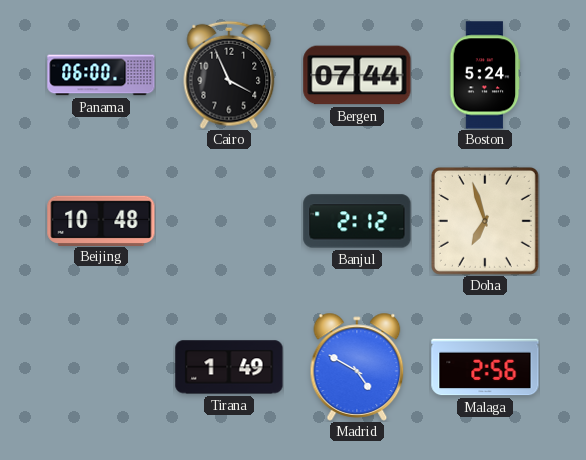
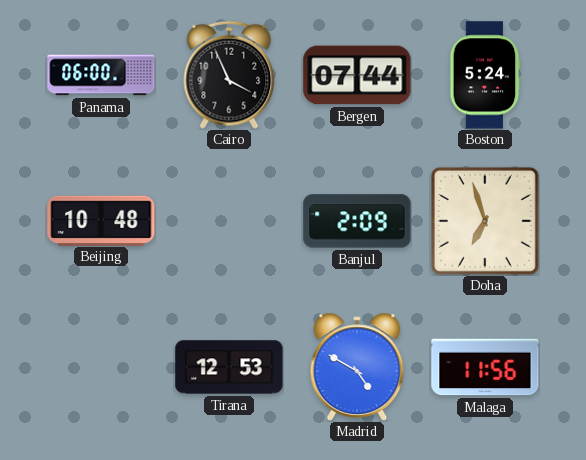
Banjul: 2:12 -> 2:09 (357, 221)
Tirana: 1:49 -> 12:53 (229, 367)
Malaga: 2:56 -> 11:56 (485, 367)
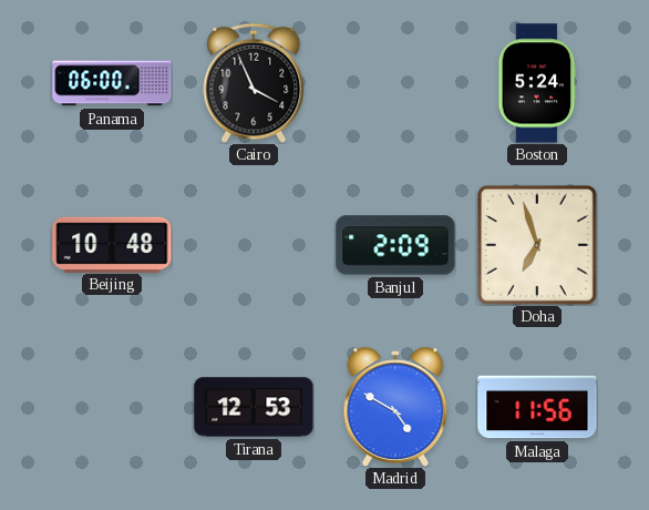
Bergen: 07:44 -> none (357, 75)
